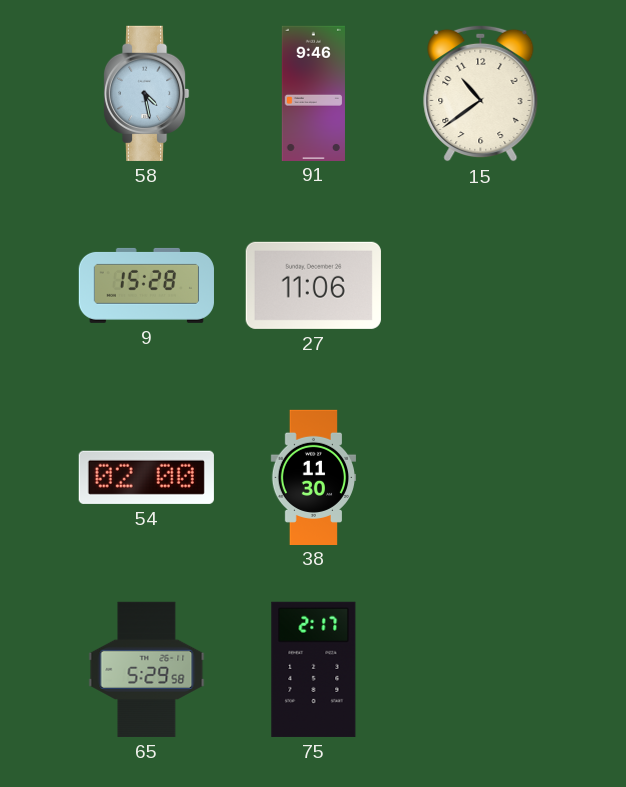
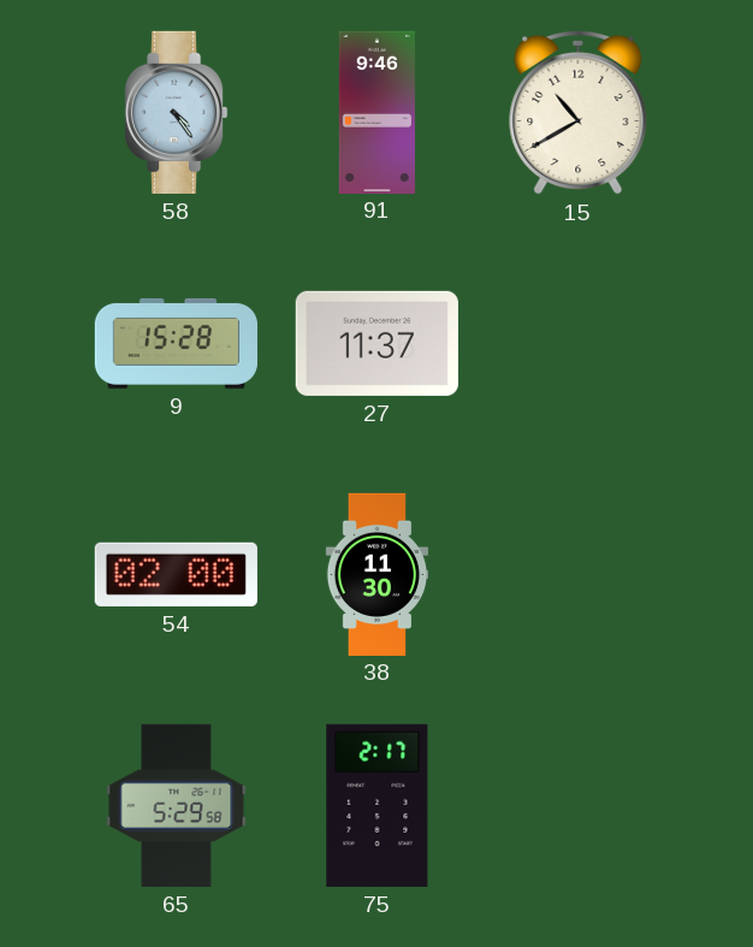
58: 4:28 -> 4:24 (176, 112)
15: 10:39 -> 10:40 (579, 112)
27: 11:06 -> 11:37 (376, 343)
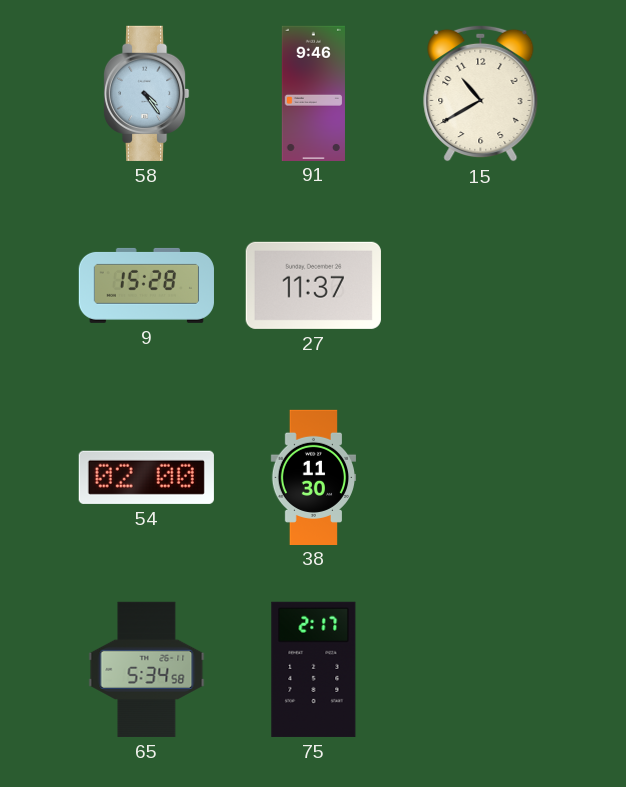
65: 5:29 -> 5:34 (147, 669)
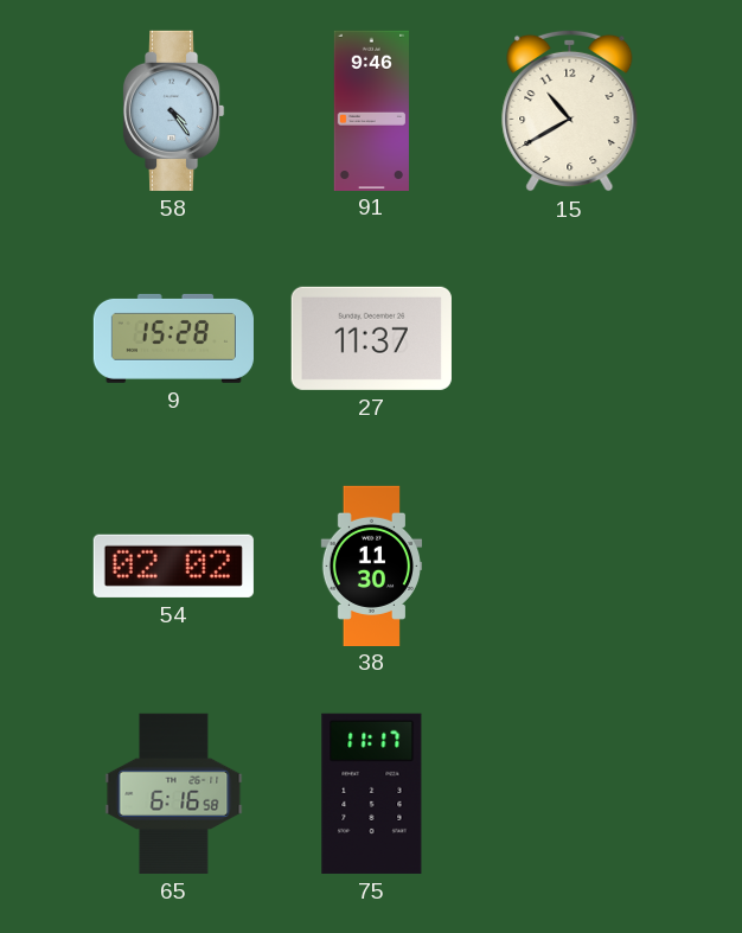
54: 02:00 -> 02:02 (173, 565)
65: 5:34 -> 6:16 (174, 793)
75: 2:17 -> 11:17 (372, 793)
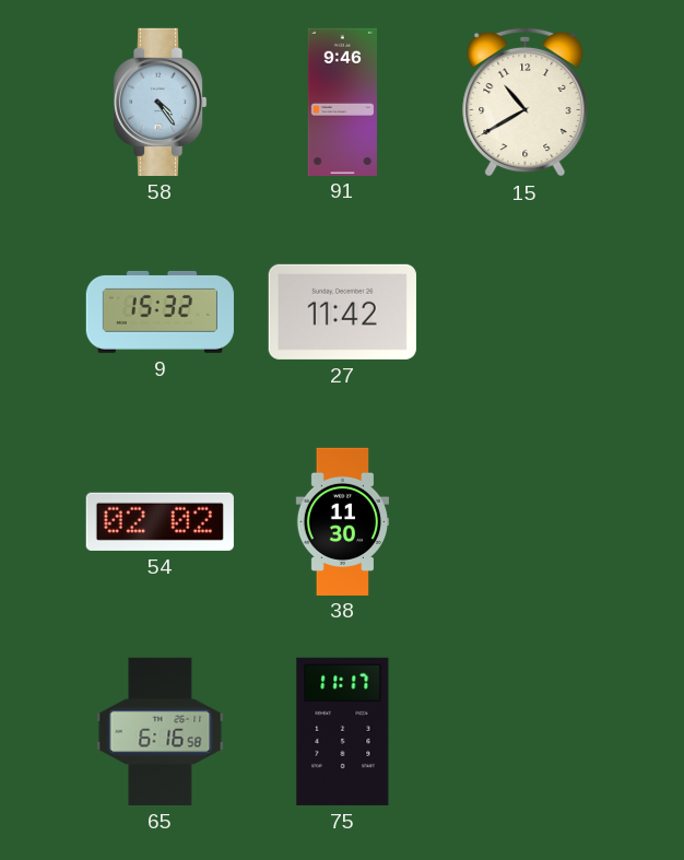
9: 15:28 -> 15:32 (160, 311)
27: 11:37 -> 11:42 (342, 311)
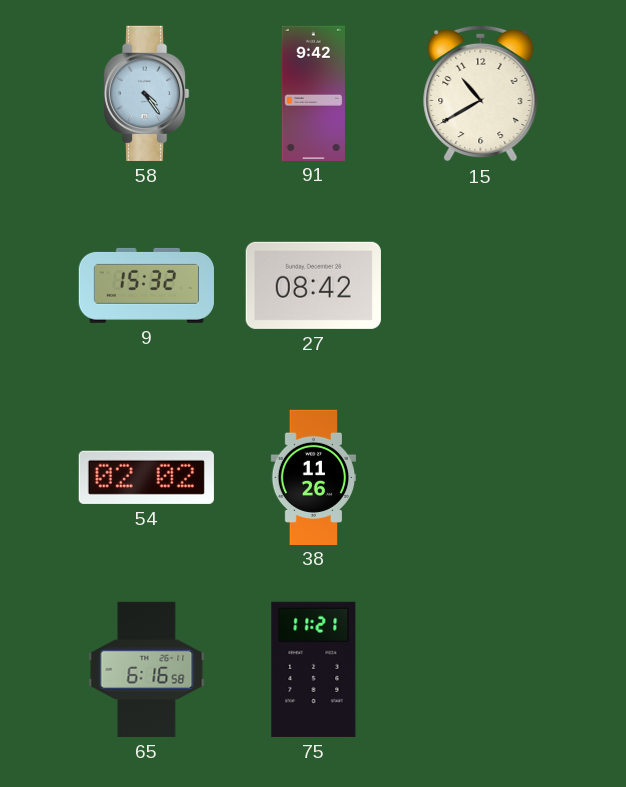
91: 9:46 -> 9:42 (313, 93)
27: 11:42 -> 08:42 (313, 285)
38: 11:30 -> 11:26 (313, 477)
75: 11:17 -> 11:21 (314, 669)
